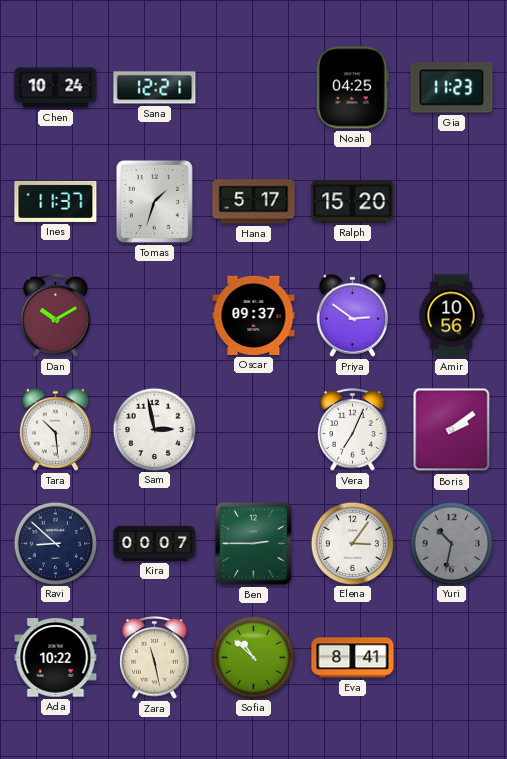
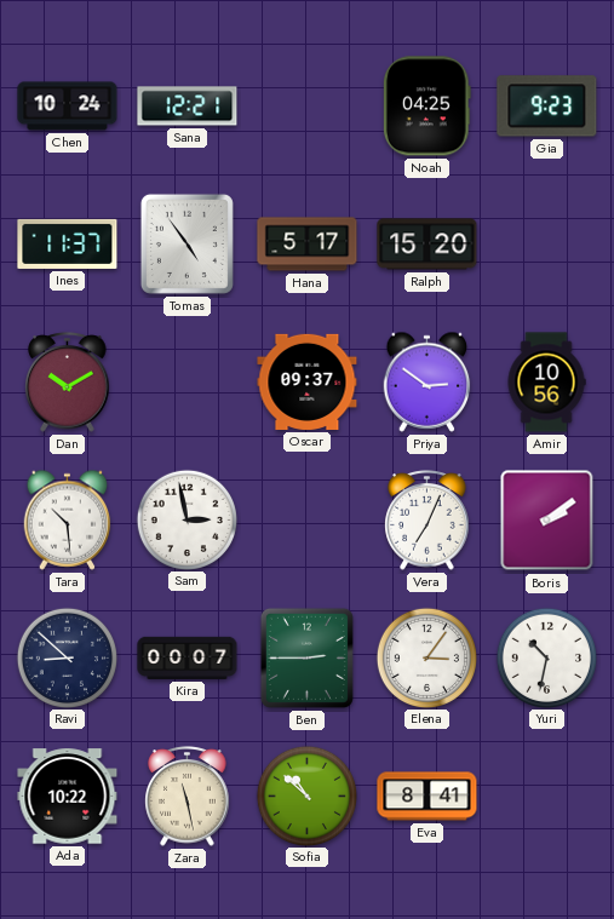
Gia: 11:23 -> 9:23 (547, 107)
Tomas: 1:33 -> 4:54 (187, 243)
Yuri dial: grey -> white (546, 657)
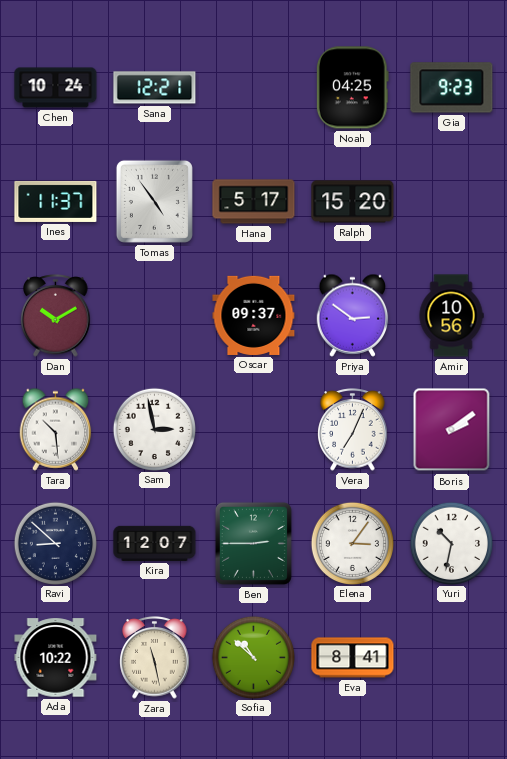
Kira: 00:07 -> 12:07 (155, 543)
